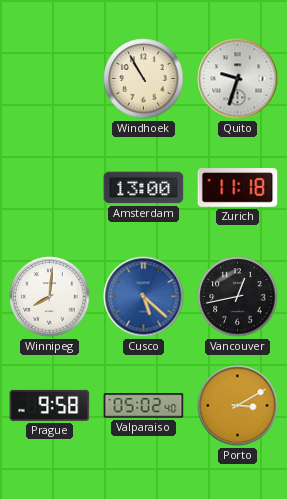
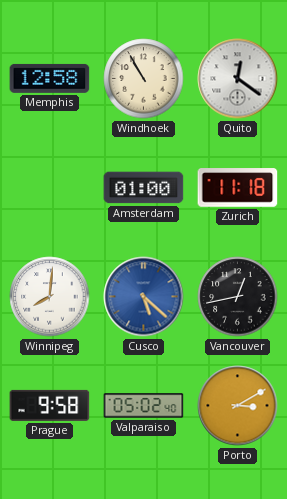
Memphis: none -> 12:58 (50, 78)
Quito: 9:33 -> 12:21 (238, 79)
Amsterdam: 13:00 -> 01:00 (144, 188)
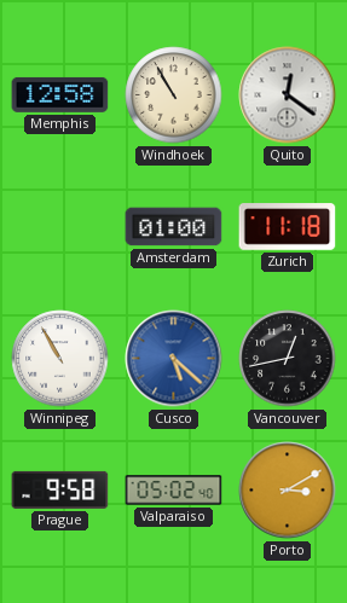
Winnipeg: 8:01 -> 10:55 (60, 359)
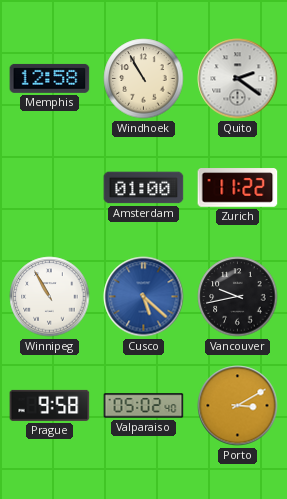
Quito: 12:21 -> 2:21 (238, 79)
Zurich: 11:18 -> 11:22 (238, 188)
Vancouver: 12:43 -> 9:43 (238, 297)
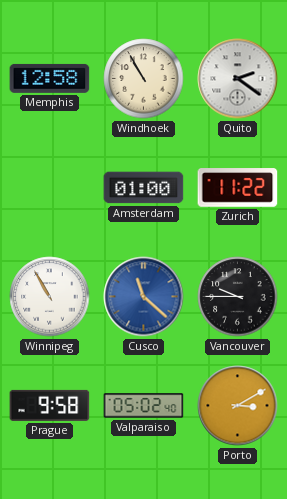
Cusco: 5:22 -> 11:22 (144, 297)
Vancouver: 9:43 -> 9:45 (238, 297)
